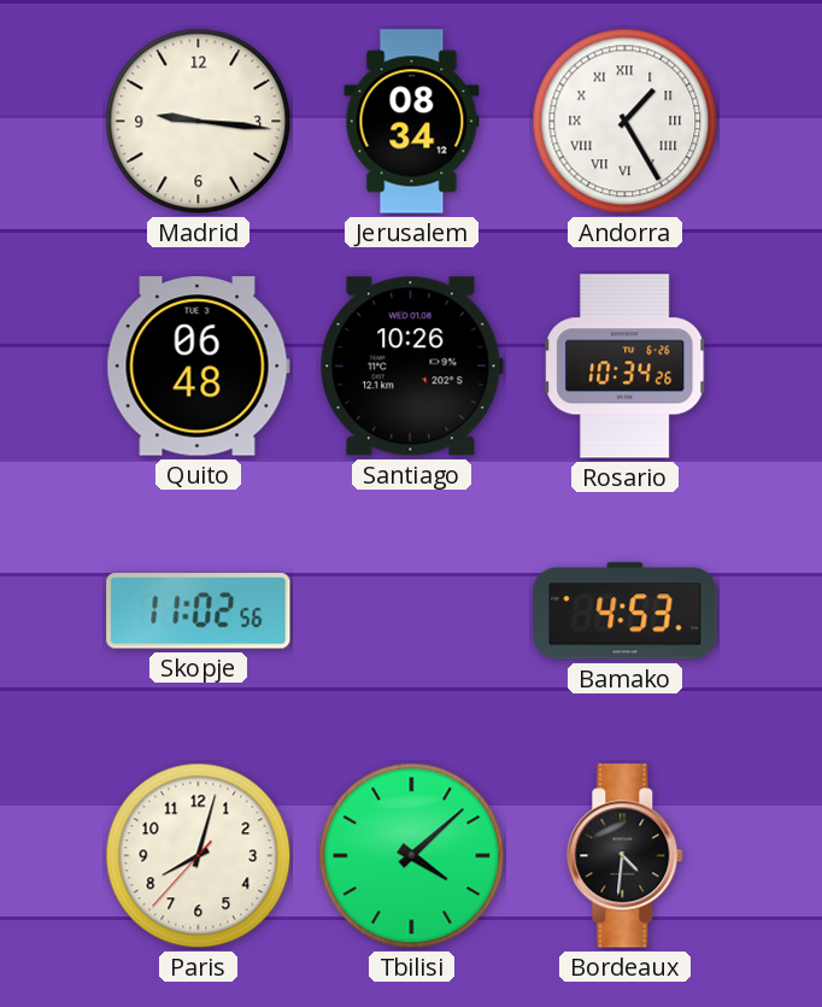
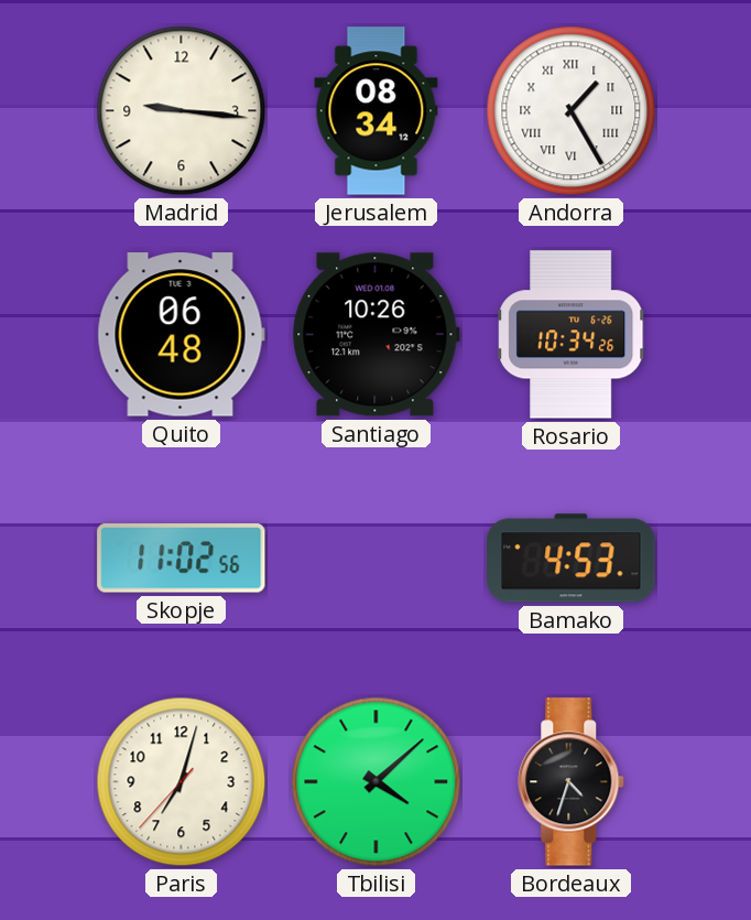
Paris: 8:02 -> 7:02 (182, 782)
Bordeaux: 4:31 -> 4:33 (572, 782)
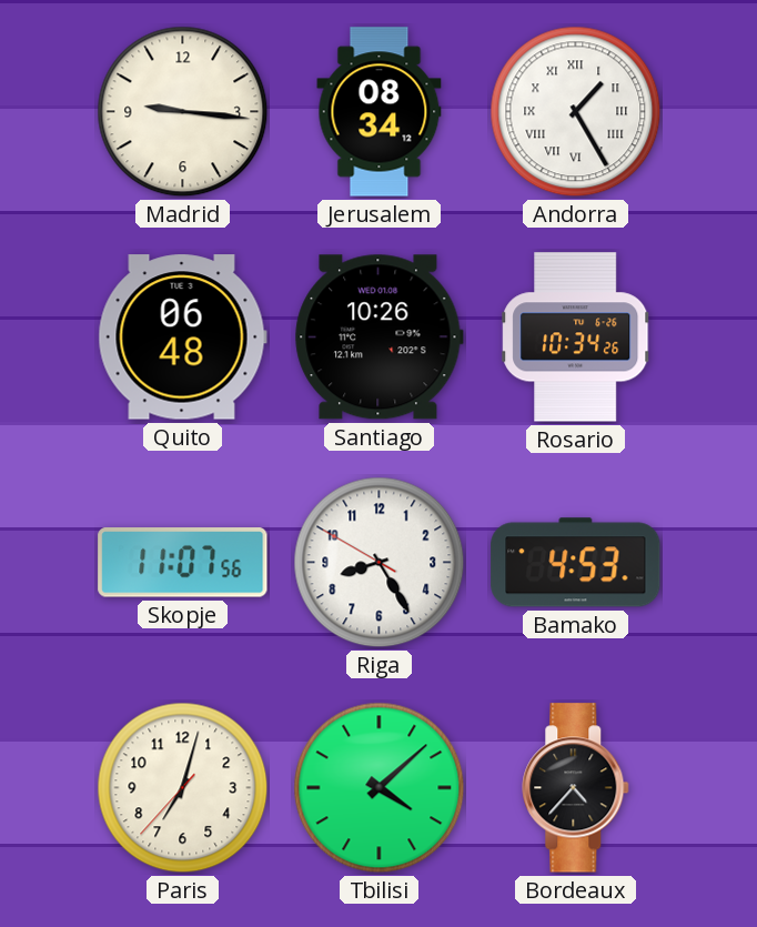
Skopje: 11:02 -> 11:07 (183, 563)
Riga: none -> 8:24 (380, 563)
Bordeaux: 4:33 -> 4:37 (576, 788)
